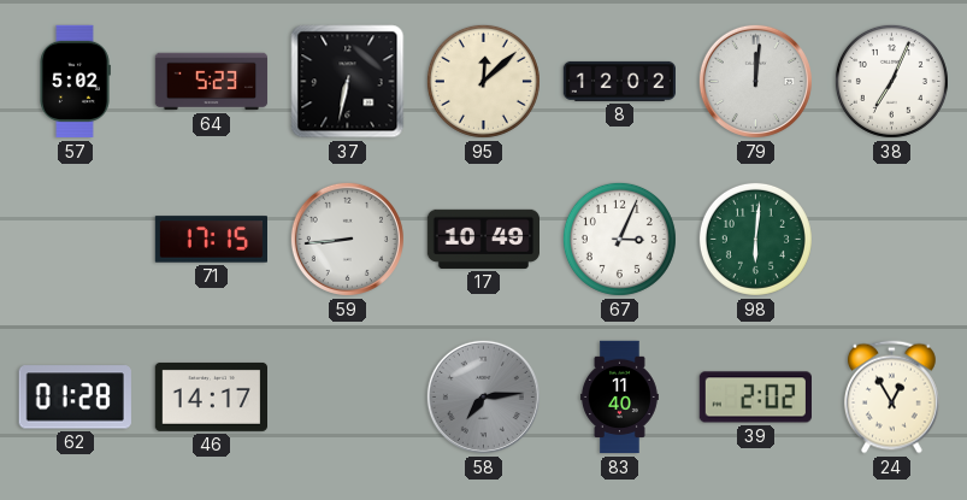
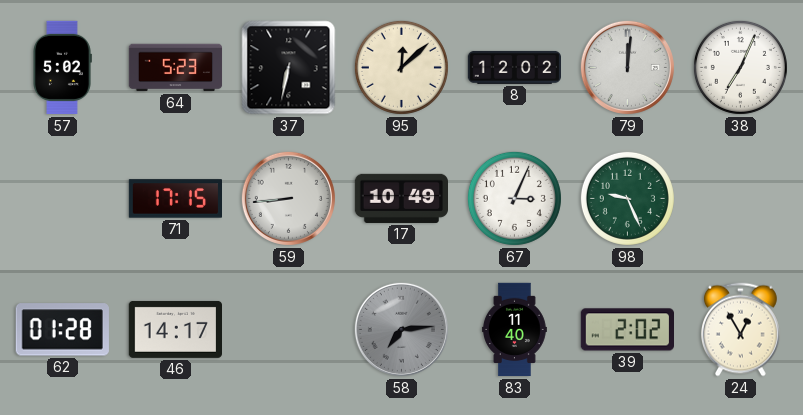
98: 6:01 -> 9:26 (627, 198)
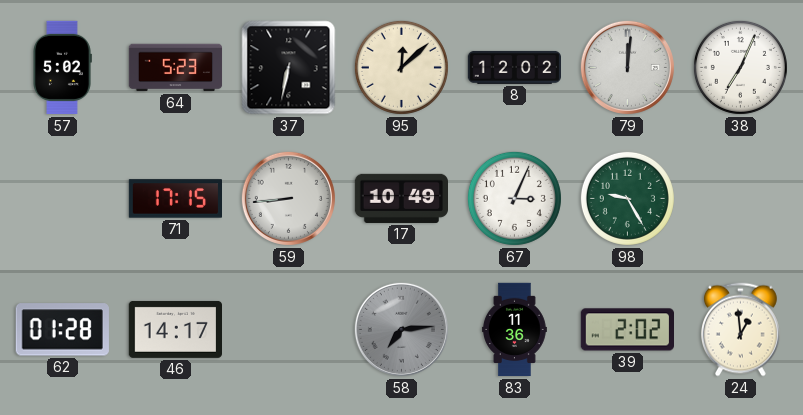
98: 9:26 -> 9:25 (627, 198)
83: 11:40 -> 11:36 (514, 330)
24: 12:55 -> 12:59 (741, 330)
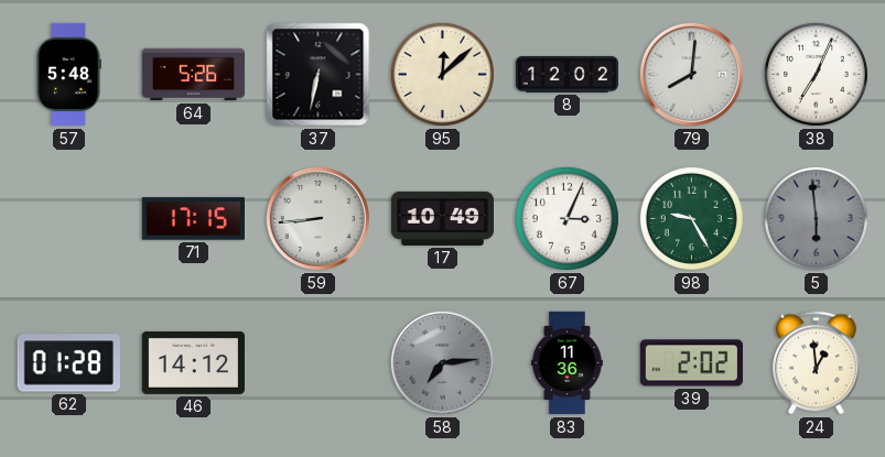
57: 5:02 -> 5:48 (68, 75)
64: 5:23 -> 5:26 (194, 75)
79: 12:01 -> 8:01 (691, 74)
5: none -> 5:59 (816, 218)
46: 14:17 -> 14:12 (193, 362)
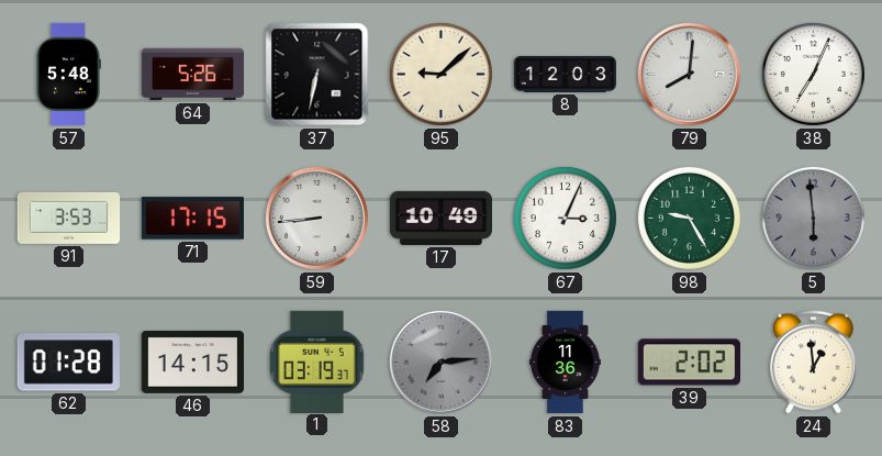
95: 12:08 -> 9:08 (440, 74)
8: 12:02 -> 12:03 (565, 74)
91: none -> 3:53 (69, 218)
46: 14:12 -> 14:15 (192, 362)
1: none -> 03:19 (316, 362)
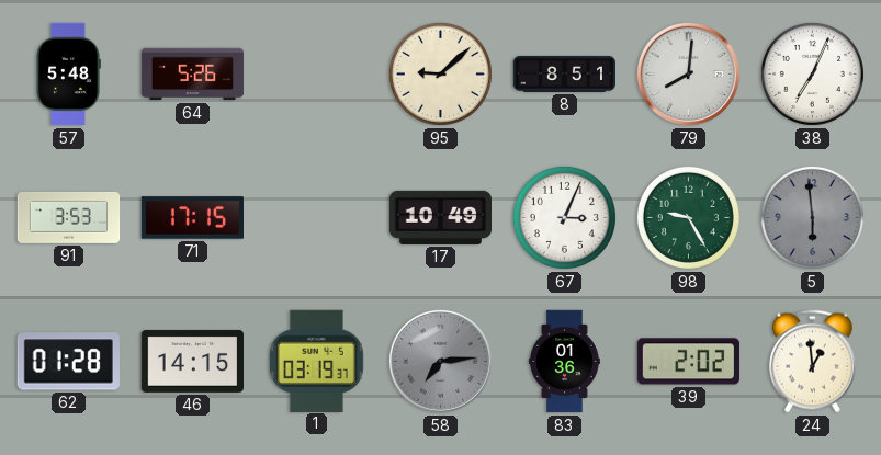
37: 6:32 -> none (317, 75)
8: 12:03 -> 8:51 (564, 73)
59: 8:44 -> none (316, 218)
83: 11:36 -> 01:36 (564, 362)
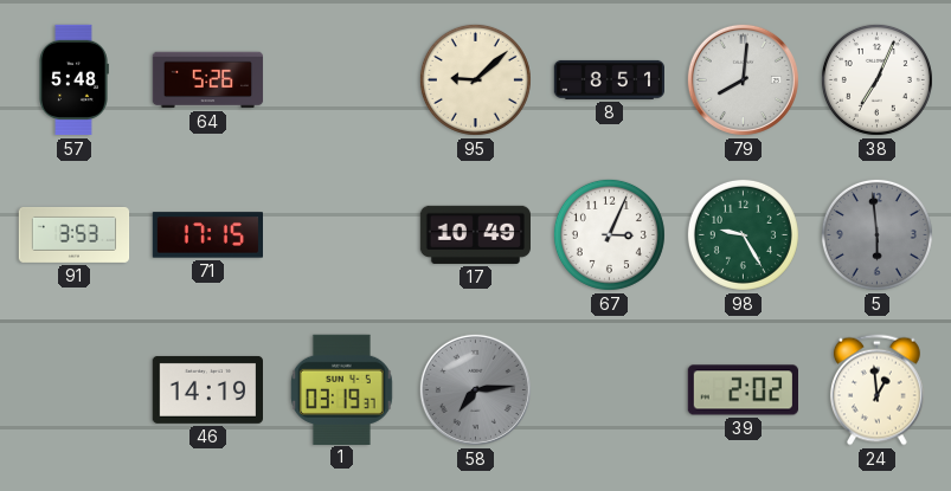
62: 01:28 -> none (68, 362)
46: 14:15 -> 14:19 (207, 389)
83: 01:36 -> none (564, 362)
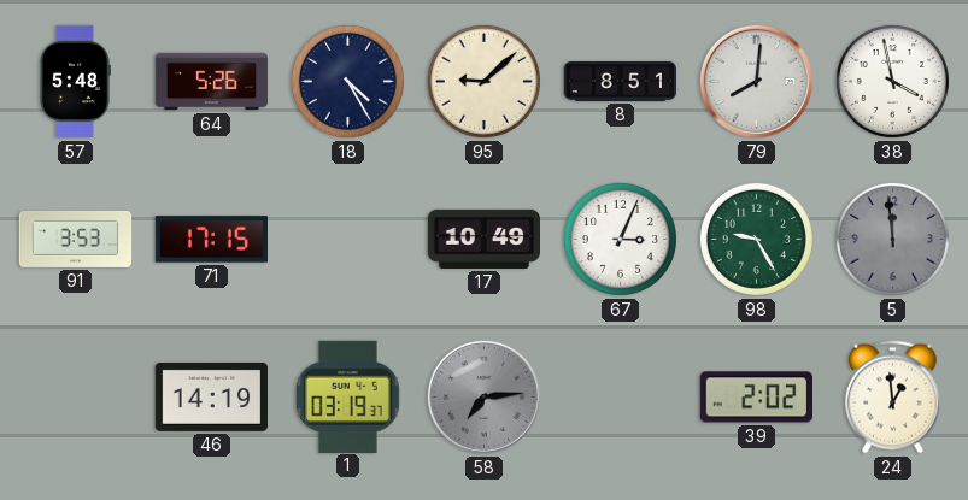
18: none -> 4:25 (347, 81)
38: 7:04 -> 3:58 (892, 81)
5: 5:59 -> 11:59 (892, 239)
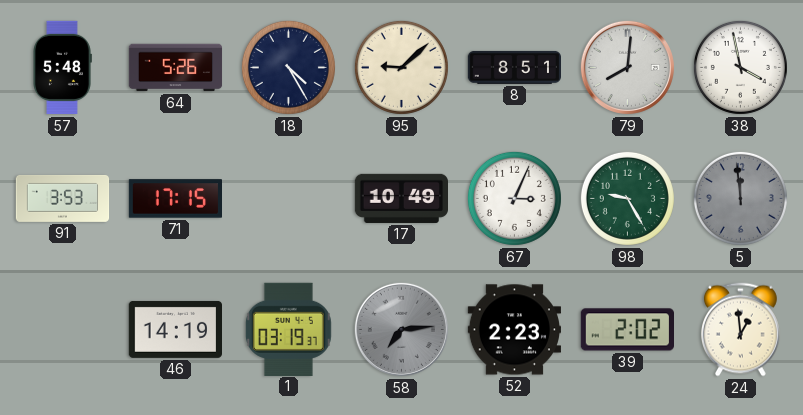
52: none -> 2:23 (514, 330)
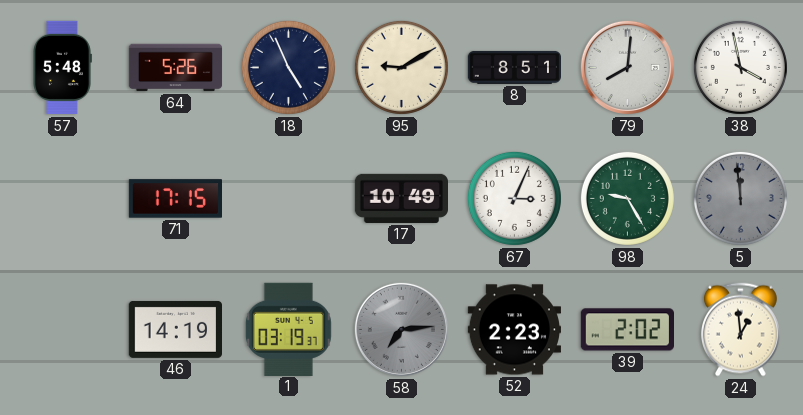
18: 4:25 -> 4:56 (288, 67)
95: 9:08 -> 9:10 (401, 67)
91: 3:53 -> none (63, 198)
